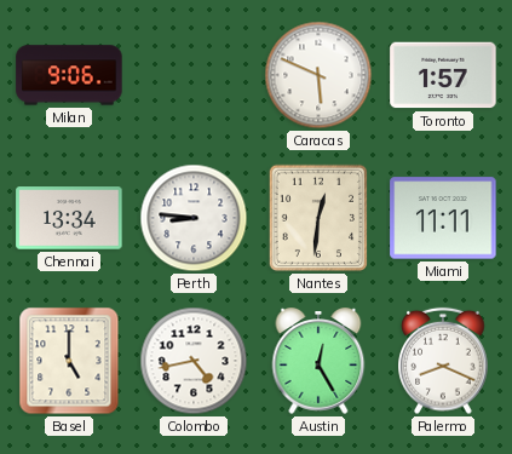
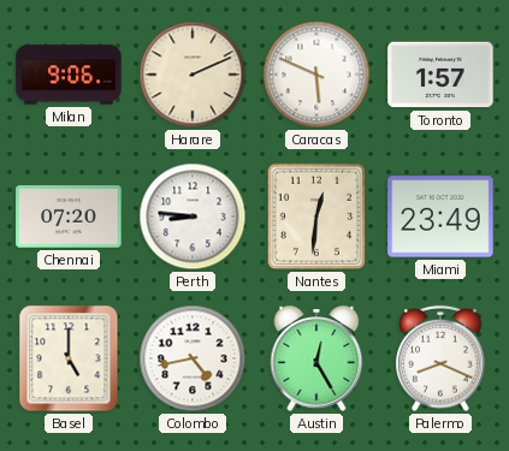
Harare: none -> 2:11 (193, 75)
Chennai: 13:34 -> 07:20 (69, 216)
Miami: 11:11 -> 23:49 (440, 216)
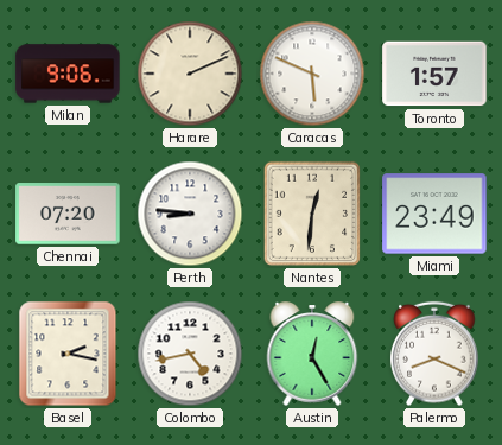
Basel: 5:00 -> 2:17 (68, 354)
